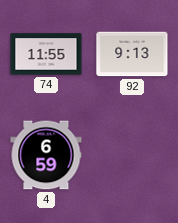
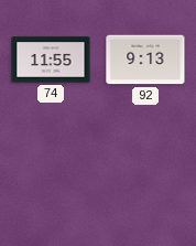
4: 6:59 -> none (46, 155)
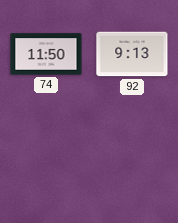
74: 11:55 -> 11:50 (46, 54)
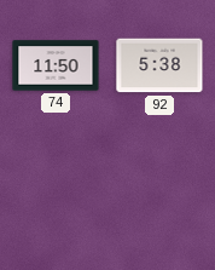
92: 9:13 -> 5:38 (159, 65)
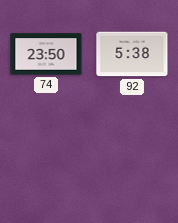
74: 11:50 -> 23:50 (46, 54)
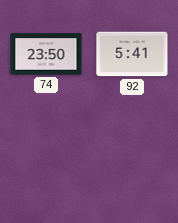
92: 5:38 -> 5:41 (132, 54)
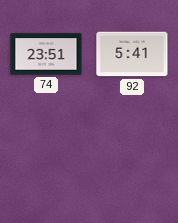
74: 23:50 -> 23:51 (46, 54)
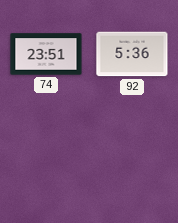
92: 5:41 -> 5:36 (132, 54)
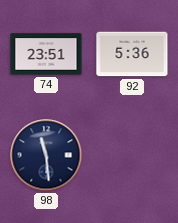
98: none -> 11:29 (46, 155)
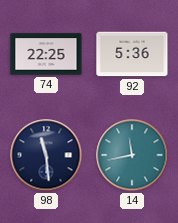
74: 23:51 -> 22:25 (46, 54)
14: none -> 11:43 (132, 155)
